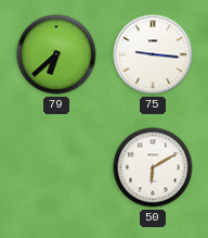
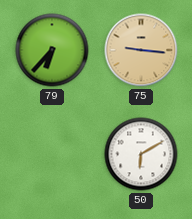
79: 6:38 -> 6:37 (52, 50)
75 dial: white -> champagne (141, 50)
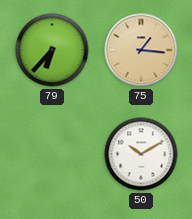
75: 9:16 -> 1:16 (141, 50)
50: 6:10 -> 10:10 (141, 154)
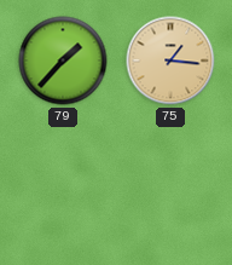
79: 6:37 -> 1:37 (63, 61)
50: 10:10 -> none (141, 154)
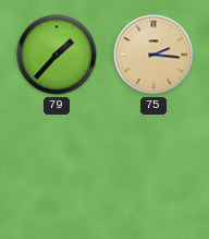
75: 1:16 -> 2:16 (153, 55)
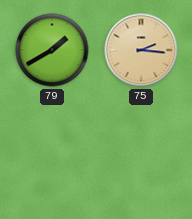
79: 1:37 -> 1:40 (52, 50)
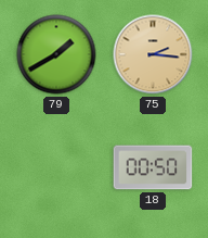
18: none -> 00:50 (153, 167)
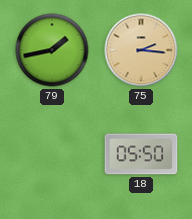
79: 1:40 -> 1:43 (52, 50)
18: 00:50 -> 05:50 (141, 154)
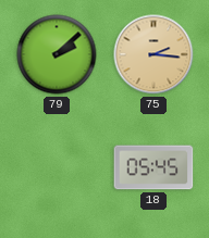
79: 1:43 -> 2:08 (57, 54)
18: 05:50 -> 05:45 (153, 167)
